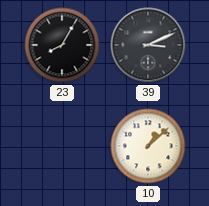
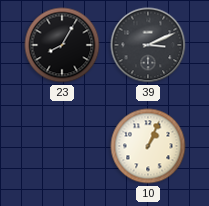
10: 1:08 -> 1:04 (148, 146)
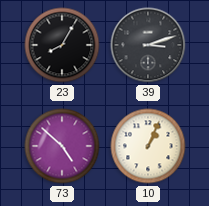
39: 3:11 -> 3:12 (148, 45)
73: none -> 4:52 (62, 146)
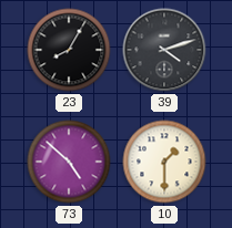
39: 3:12 -> 4:12 (164, 50)
10: 1:04 -> 1:30 (164, 162)
